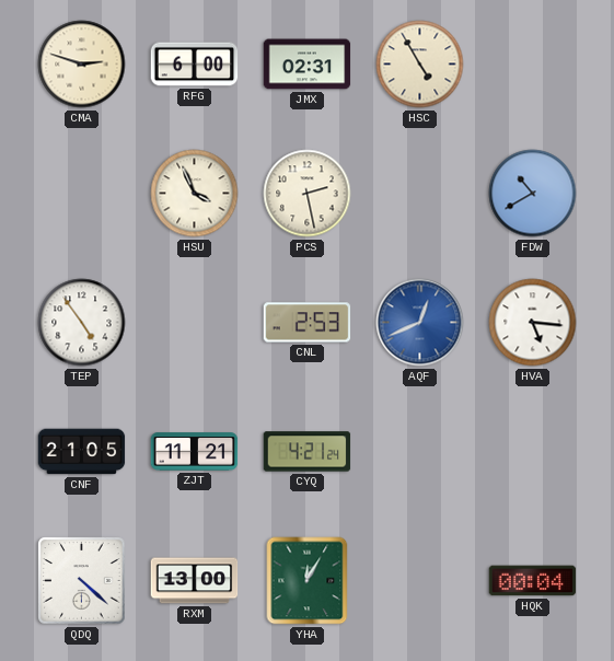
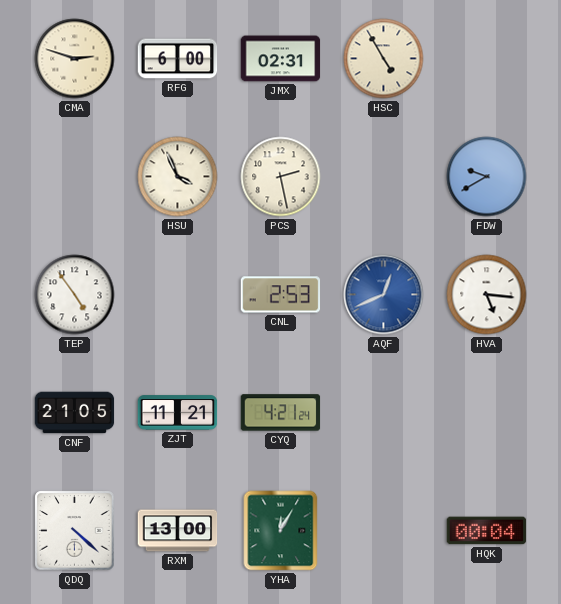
FDW: 10:40 -> 9:40 (487, 177)
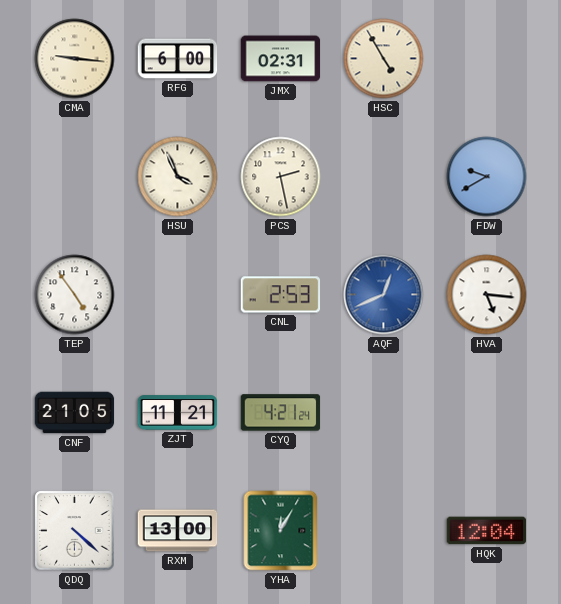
CMA: 2:48 -> 9:16 (75, 59)
HQK: 00:04 -> 12:04 (487, 531)
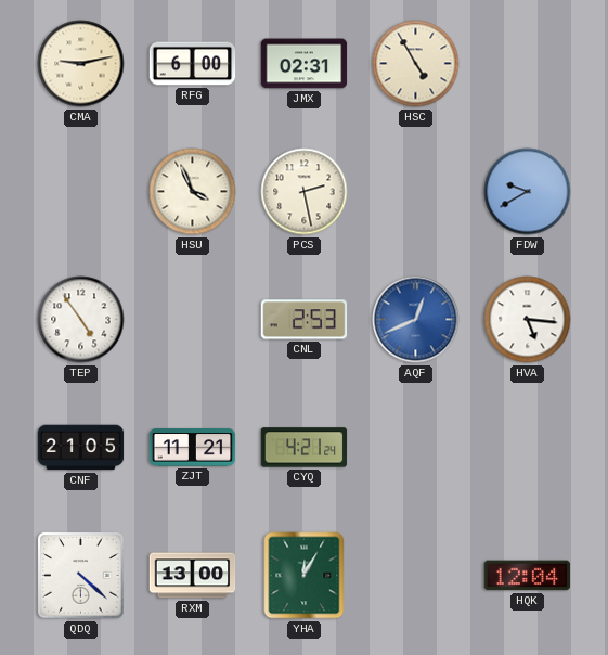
CMA: 9:16 -> 9:13 (81, 64)
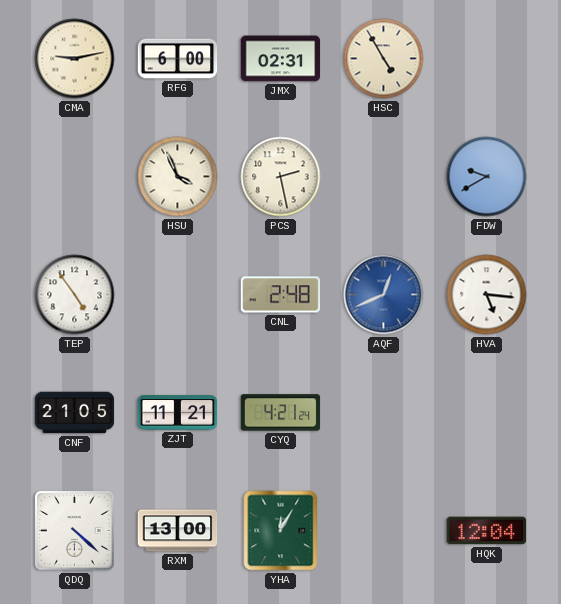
CNL: 2:53 -> 2:48 (281, 295)
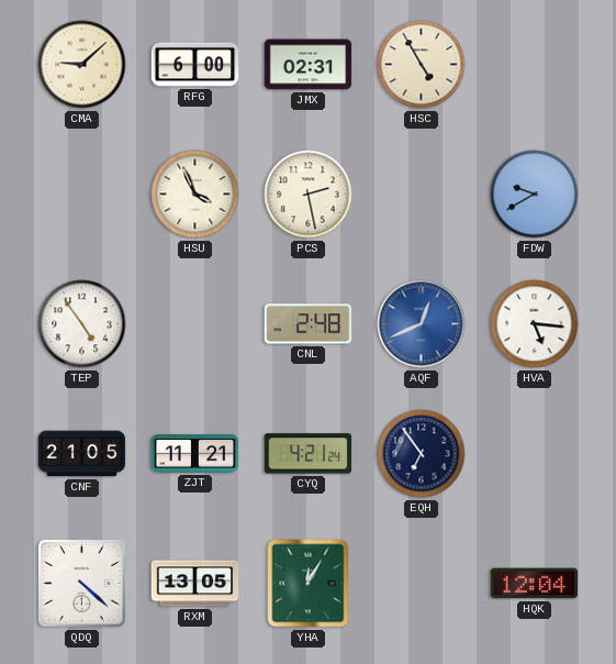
CMA: 9:13 -> 9:08 (82, 65)
EQH: none -> 6:54 (422, 454)
RXM: 13:00 -> 13:05 (195, 584)
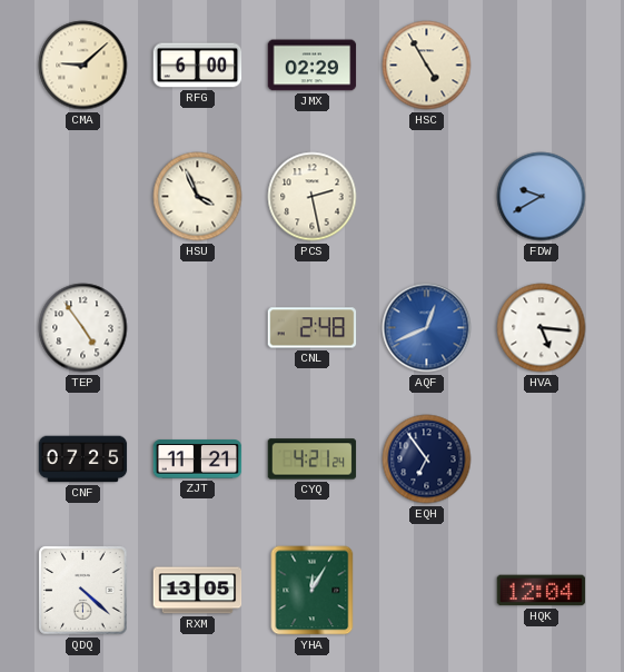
JMX: 02:31 -> 02:29 (313, 66)
CNF: 21:05 -> 07:25 (83, 459)
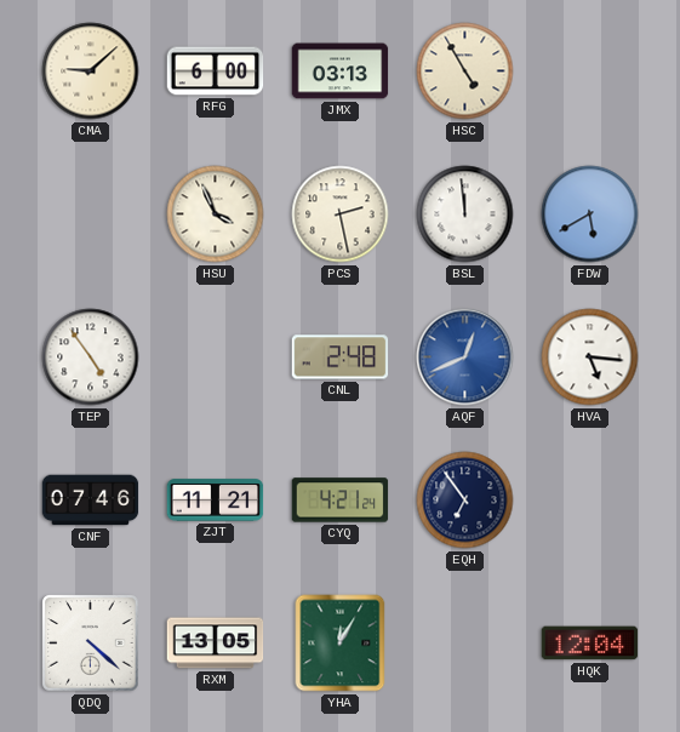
JMX: 02:29 -> 03:13 (341, 72)
BSL: none -> 11:59 (465, 215)
FDW: 9:40 -> 5:40 (590, 215)
CNF: 07:25 -> 07:46 (91, 501)
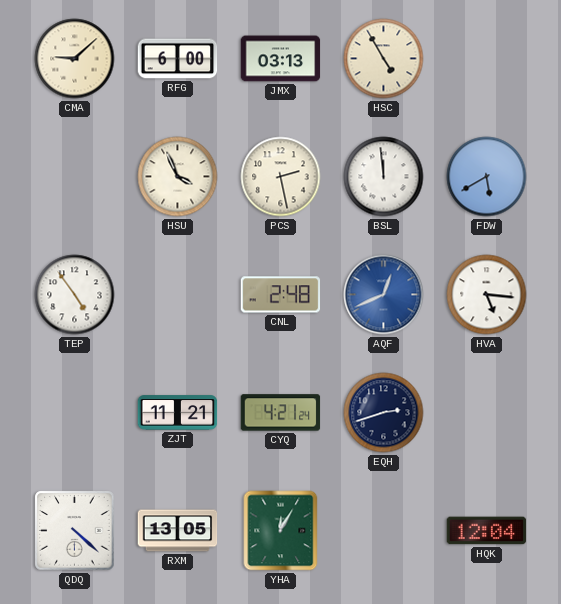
CNF: 07:46 -> none (91, 501)
EQH: 6:54 -> 2:42 (384, 413)
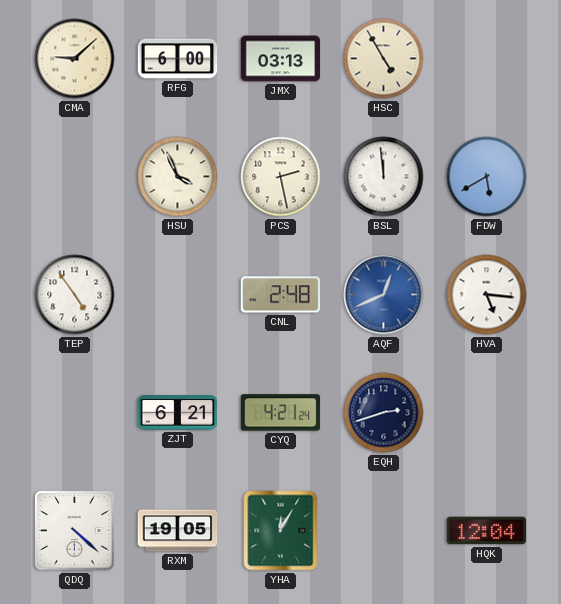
ZJT: 11:21 -> 6:21 (178, 413)
RXM: 13:05 -> 19:05 (178, 531)
